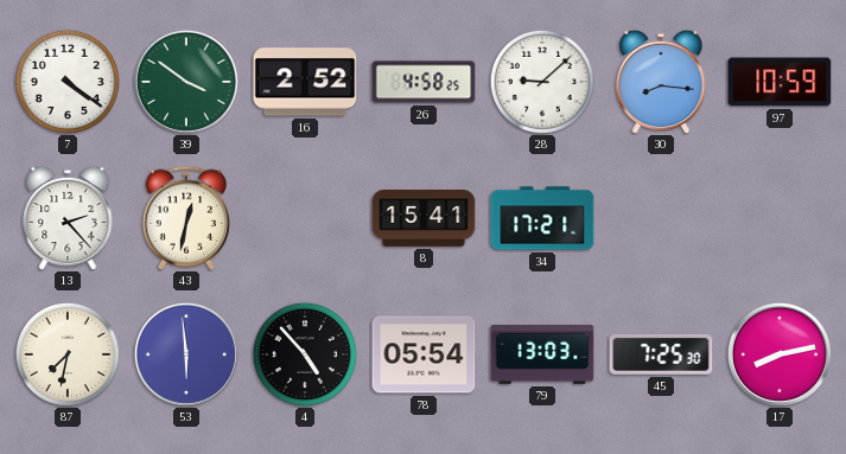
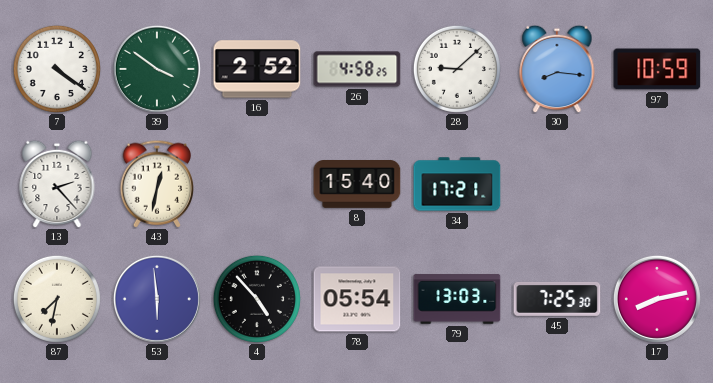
8: 15:41 -> 15:40 (357, 185)
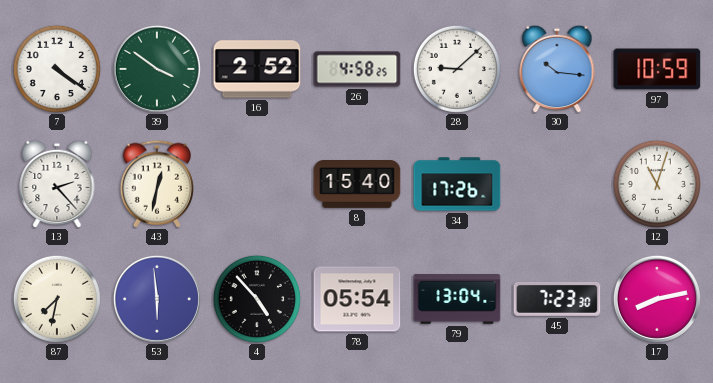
30: 8:16 -> 10:16 (557, 69)
34: 17:21 -> 17:26 (457, 184)
12: none -> 11:03 (657, 184)
79: 13:03 -> 13:04 (457, 299)
45: 7:25 -> 7:23 (557, 299)
